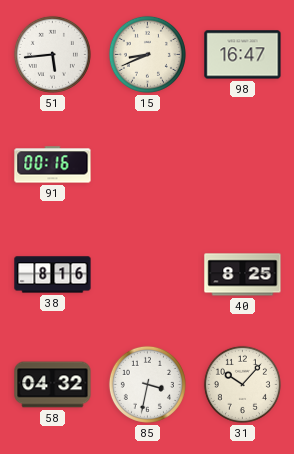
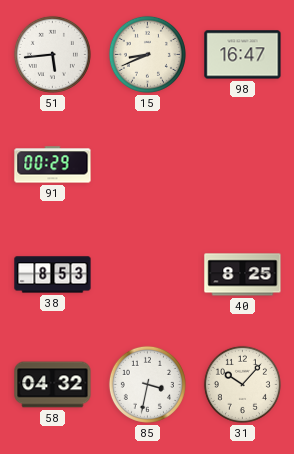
91: 00:16 -> 00:29 (53, 165)
38: 8:16 -> 8:53 (53, 275)
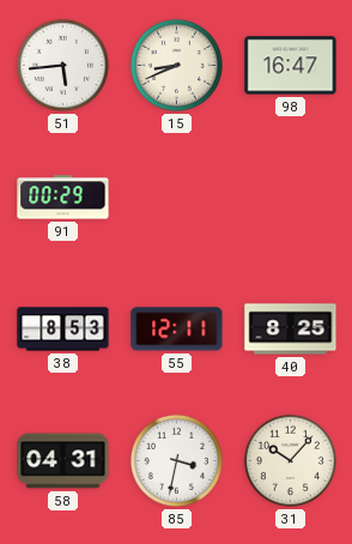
55: none -> 12:11 (177, 330)
58: 04:32 -> 04:31 (63, 461)
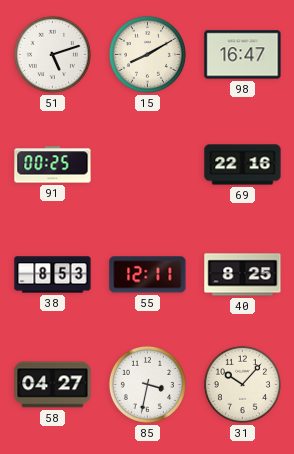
51: 5:44 -> 5:12 (52, 54)
15: 8:41 -> 8:10 (147, 54)
91: 00:29 -> 00:25 (53, 165)
69: none -> 22:16 (243, 165)
58: 04:31 -> 04:27 (53, 385)
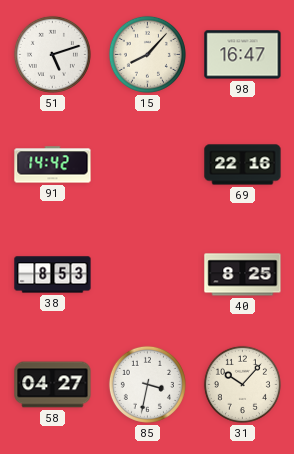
15: 8:10 -> 8:07 (147, 54)
91: 00:25 -> 14:42 (53, 165)
55: 12:11 -> none (148, 275)
